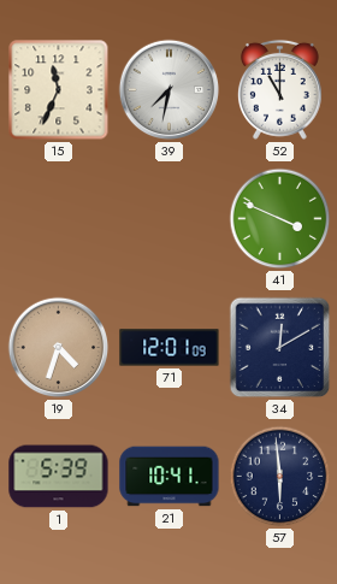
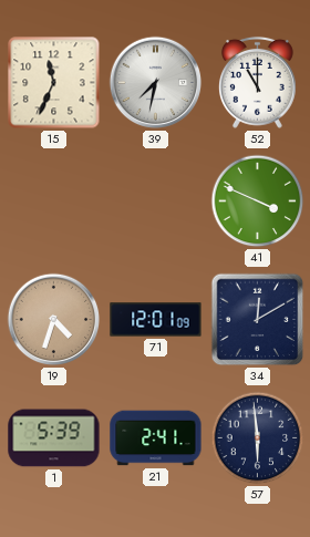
21: 10:41 -> 2:41 (156, 438)
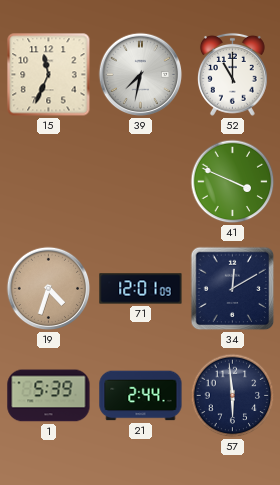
21: 2:41 -> 2:44 (141, 396)
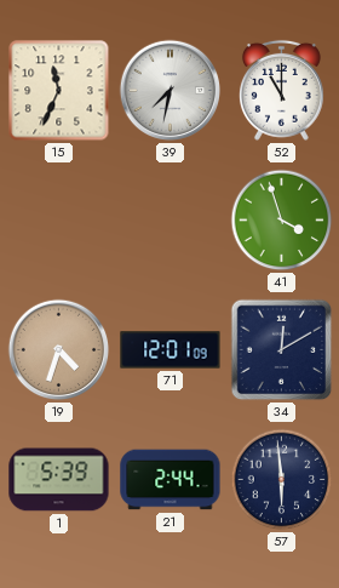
41: 3:49 -> 3:57 (282, 221)
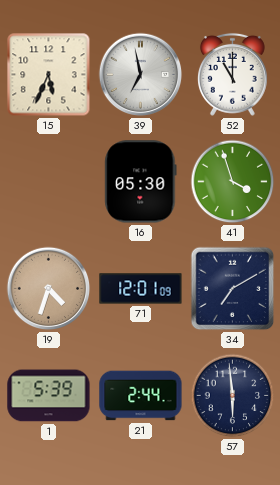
15: 11:34 -> 5:34 (49, 75)
39: 7:32 -> 6:58 (141, 75)
16: none -> 05:30 (141, 182)
34: 12:10 -> 7:10 (233, 289)
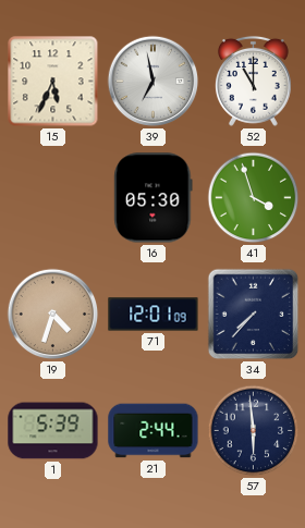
34: 7:10 -> 7:37 (254, 315)
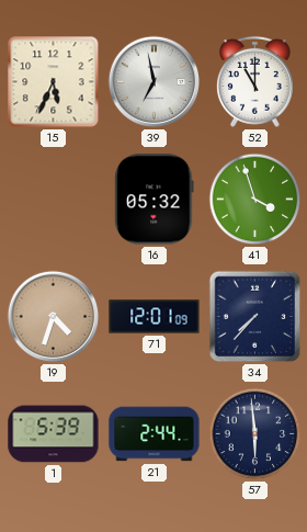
16: 05:30 -> 05:32 (155, 200)
